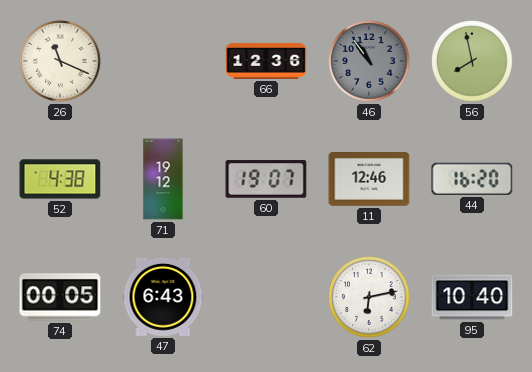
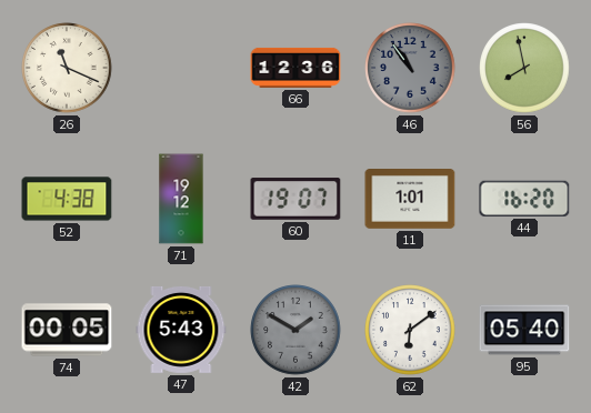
11: 12:46 -> 1:01 (410, 200)
47: 6:43 -> 5:43 (181, 330)
42: none -> 1:50 (295, 330)
62: 6:13 -> 6:09 (410, 330)
95: 10:40 -> 05:40 (524, 330)
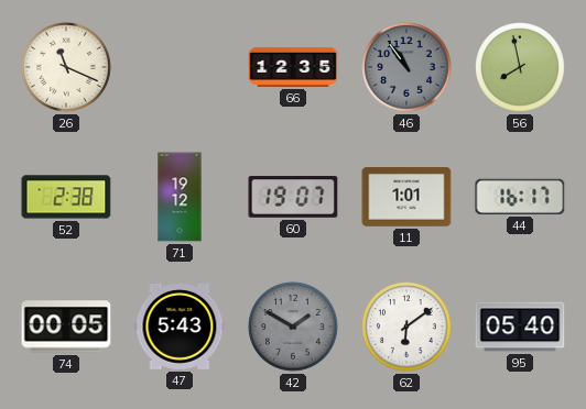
66: 12:36 -> 12:35 (293, 67)
52: 4:38 -> 2:38 (66, 197)
44: 16:20 -> 16:17 (520, 197)
